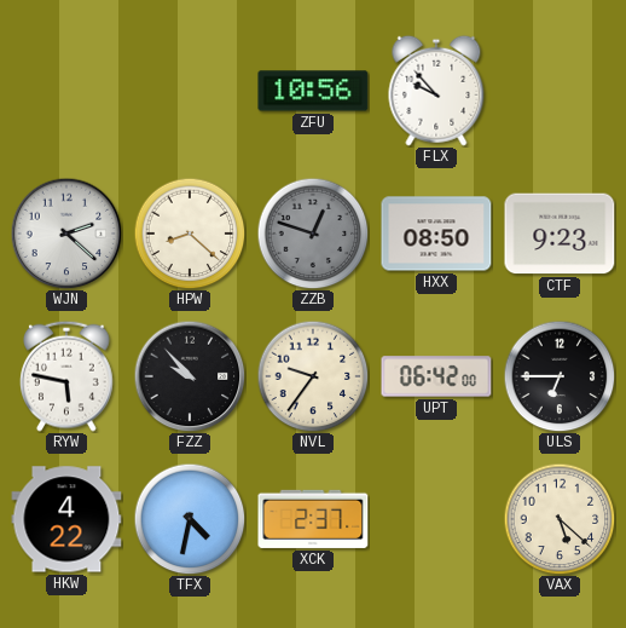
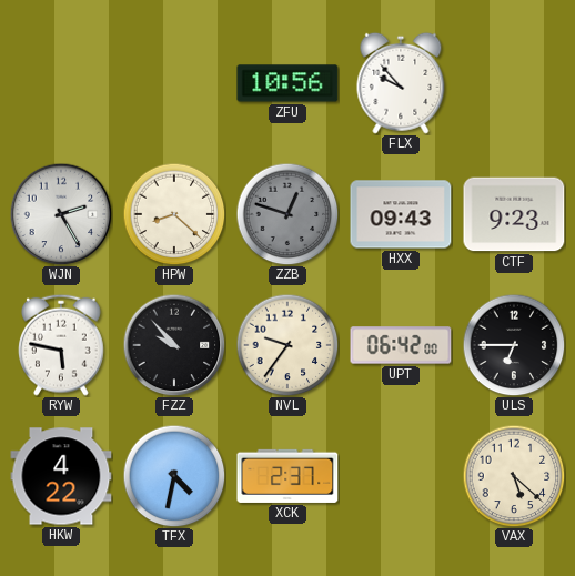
WJN: 2:22 -> 2:25 (61, 214)
HXX: 08:50 -> 09:43 (401, 214)
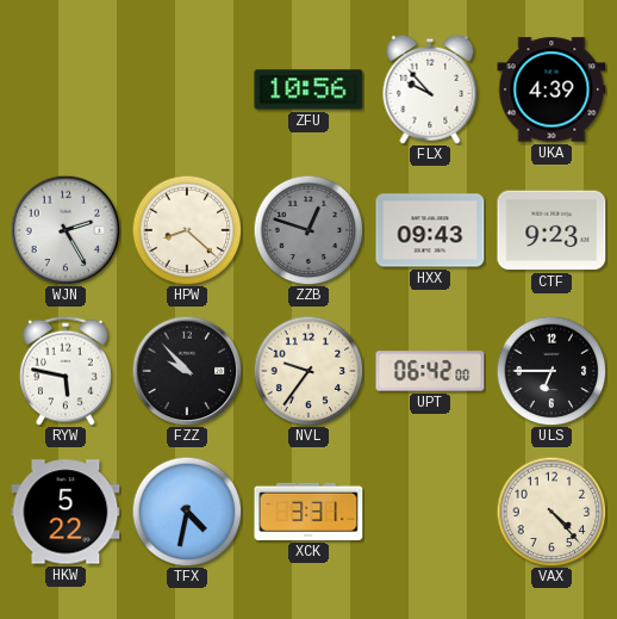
UKA: none -> 4:39 (551, 89)
HKW: 4:22 -> 5:22 (66, 512)
XCK: 2:37 -> 3:31 (308, 512)
VAX: 5:22 -> 4:23 (551, 512)
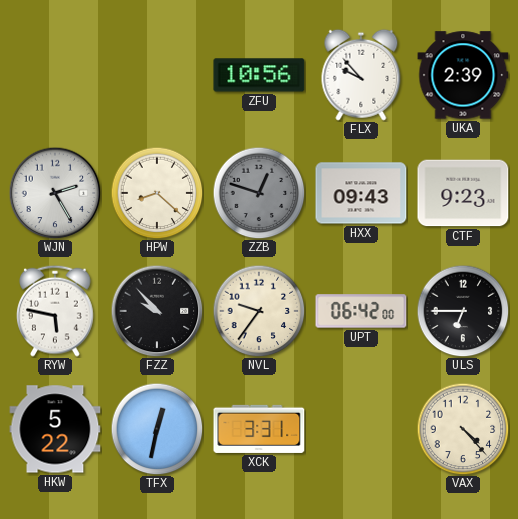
UKA: 4:39 -> 2:39 (463, 75)
TFX: 4:32 -> 12:32 (157, 429)
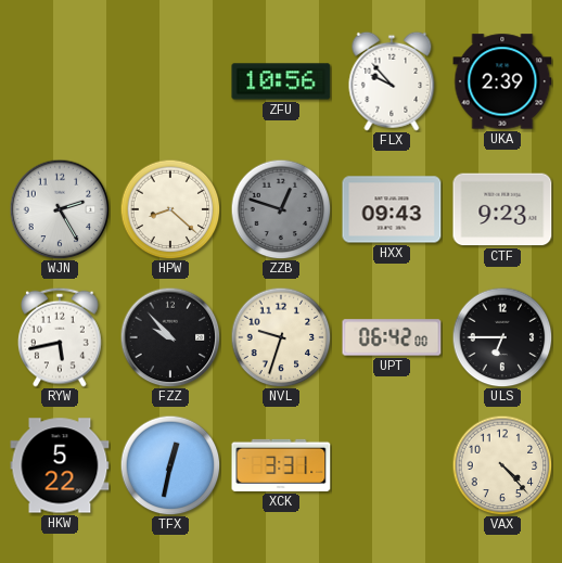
RYW: 5:47 -> 5:43 (61, 337)
NVL: 9:36 -> 9:33 (281, 337)
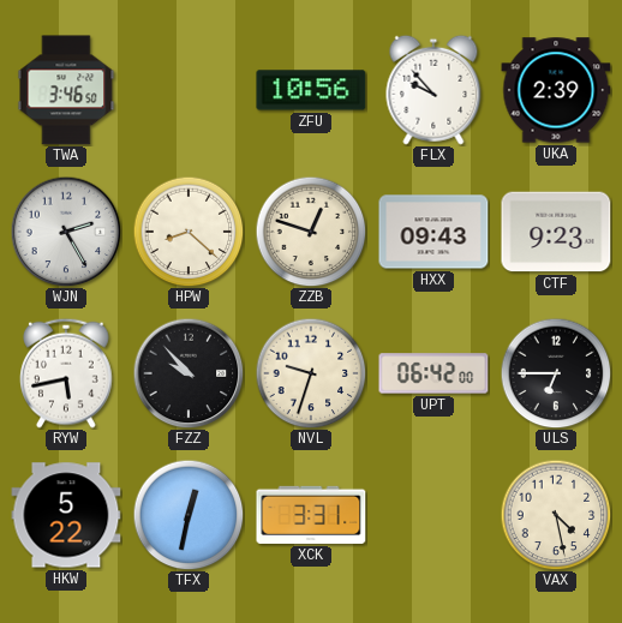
TWA: none -> 3:46 (66, 90)
ZZB dial: grey -> cream (311, 232)
VAX: 4:23 -> 4:28 (556, 515)
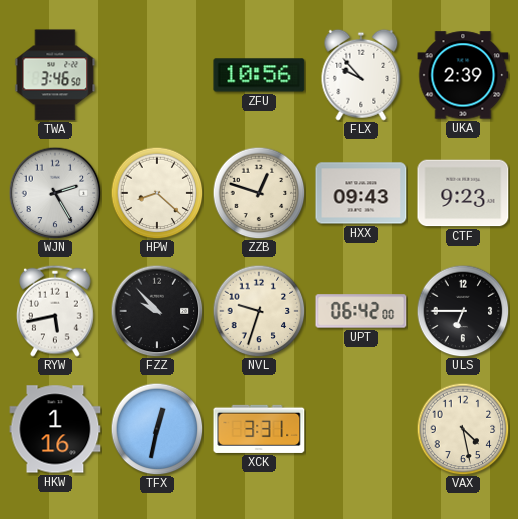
HKW: 5:22 -> 1:16 (55, 429)
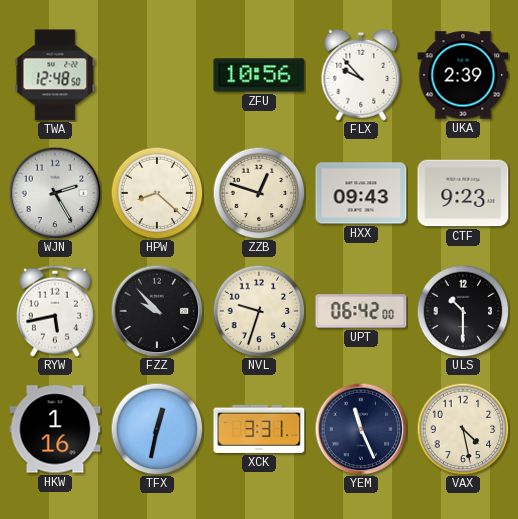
TWA: 3:46 -> 12:48 (55, 75)
ULS: 6:45 -> 10:30 (463, 311)
YEM: none -> 11:26 (361, 429)
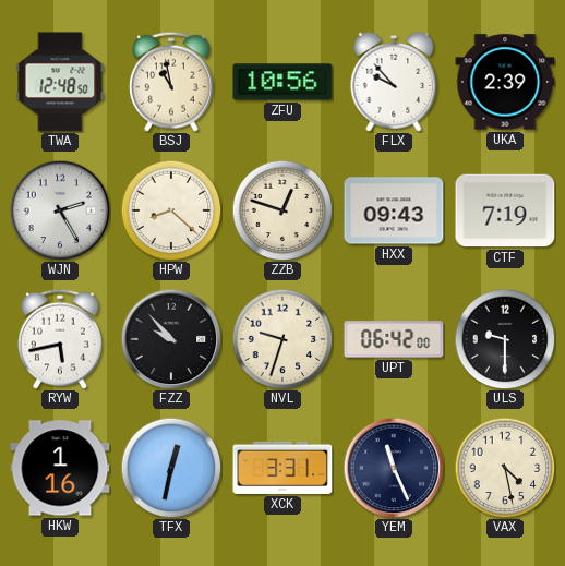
BSJ: none -> 10:58 (172, 82)
CTF: 9:23 -> 7:19 (505, 210)
ULS: 10:30 -> 9:30 (505, 339)
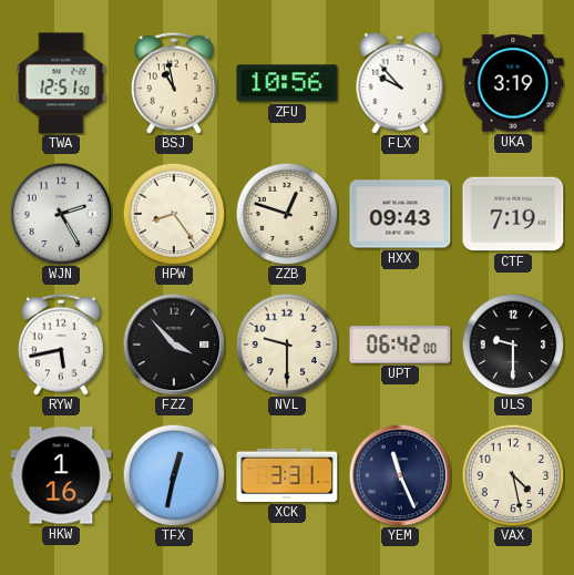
TWA: 12:48 -> 12:51 (61, 83)
UKA: 2:39 -> 3:19 (513, 83)
HPW: 8:22 -> 8:24 (174, 214)
FZZ: 9:53 -> 3:53 (174, 345)
NVL: 9:33 -> 9:30 (287, 345)
